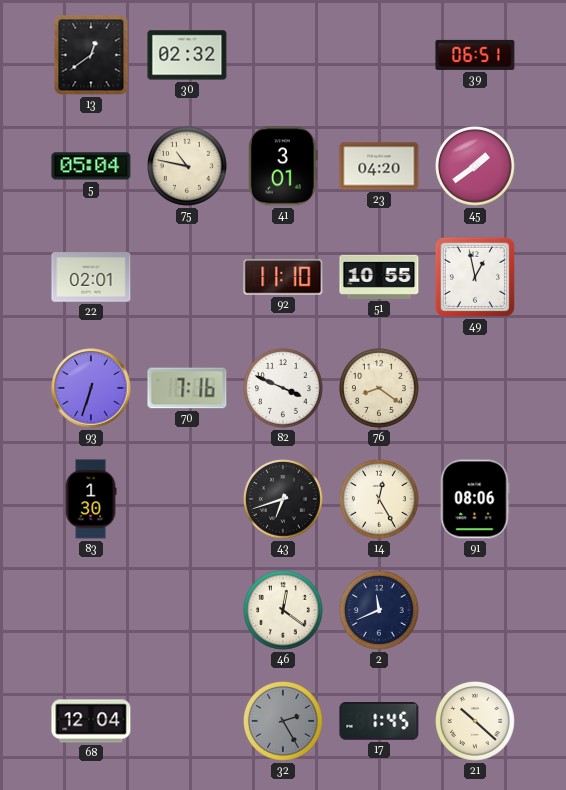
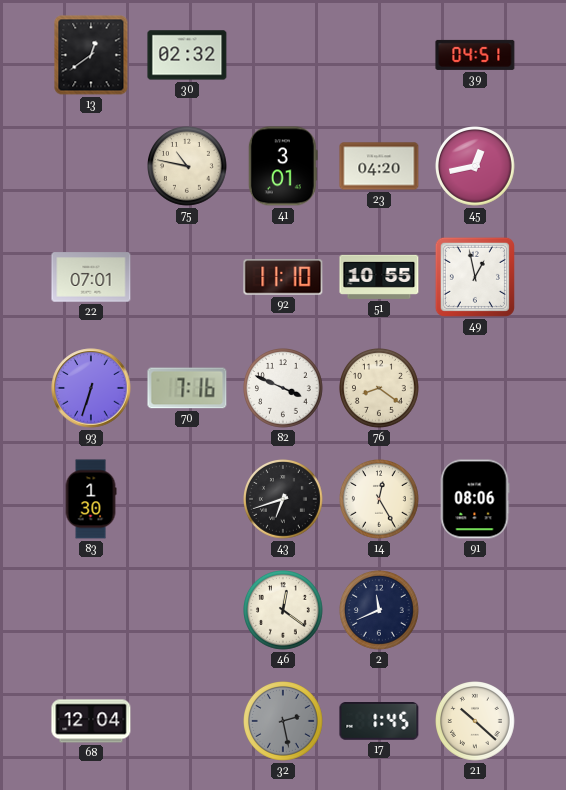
39: 06:51 -> 04:51 (475, 55)
5: 05:04 -> none (91, 166)
45: 1:39 -> 12:43 (476, 167)
22: 02:01 -> 07:01 (91, 277)
32: 2:25 -> 2:28 (284, 722)
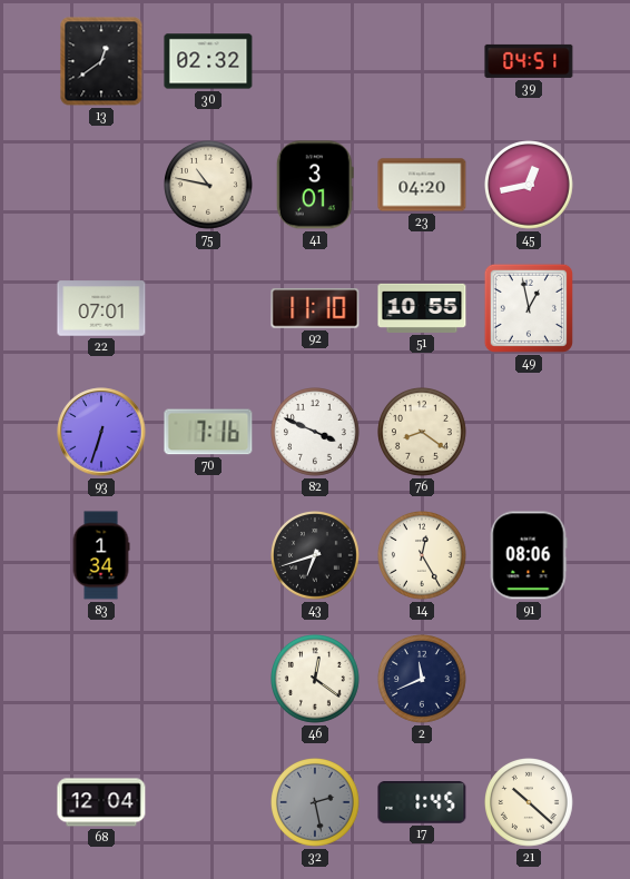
83: 1:30 -> 1:34 (101, 555)
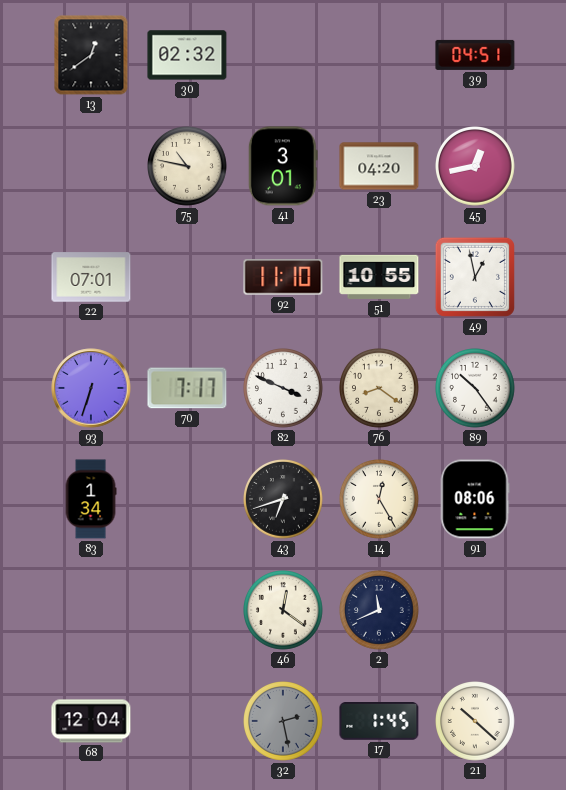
70: 7:16 -> 7:17 (187, 388)
89: none -> 10:24 (476, 389)
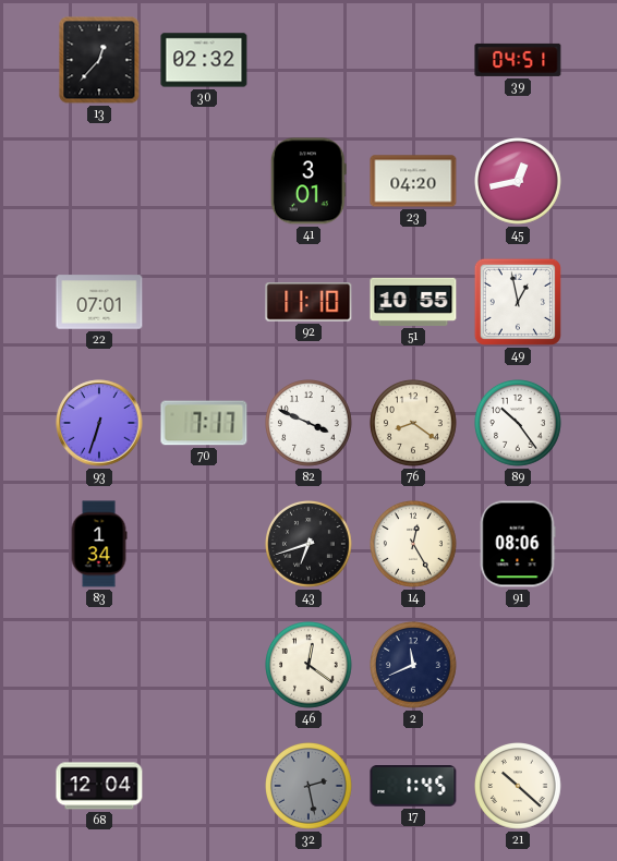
13: 12:39 -> 12:37 (99, 60)
75: 10:47 -> none (188, 167)
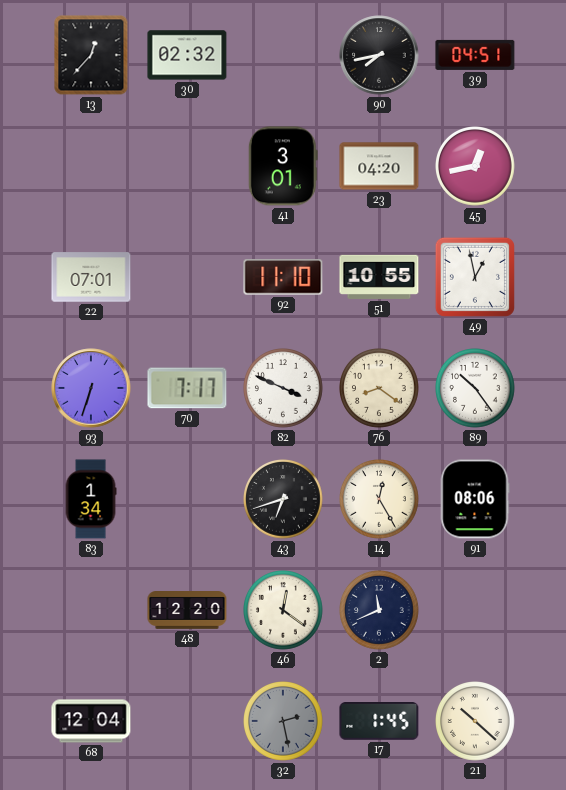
90: none -> 7:43 (379, 55)
48: none -> 12:20 (187, 611)
